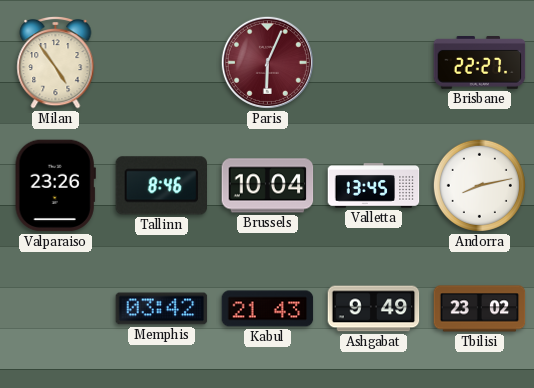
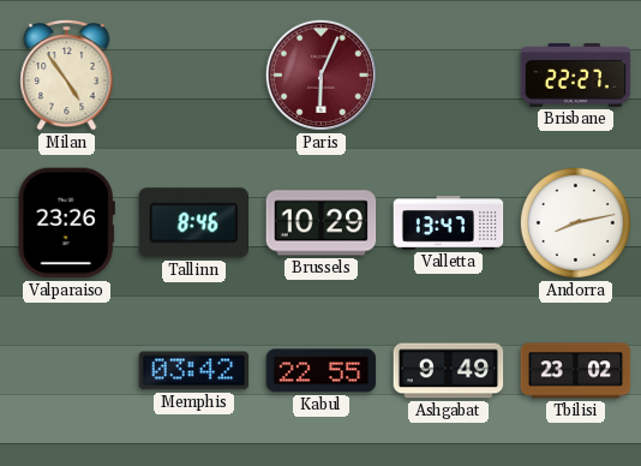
Brussels: 10:04 -> 10:29 (322, 223)
Valletta: 13:45 -> 13:47 (449, 223)
Kabul: 21:43 -> 22:55 (322, 371)
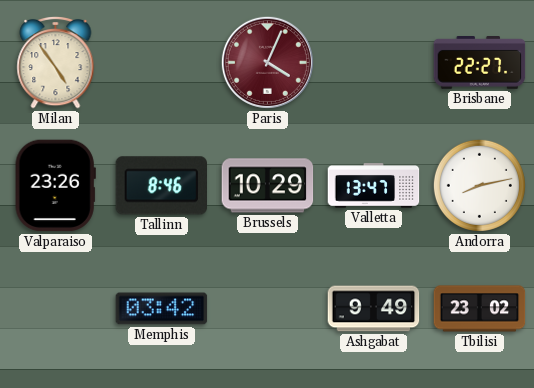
Paris: 6:04 -> 4:04 (267, 62)
Kabul: 22:55 -> none (322, 371)
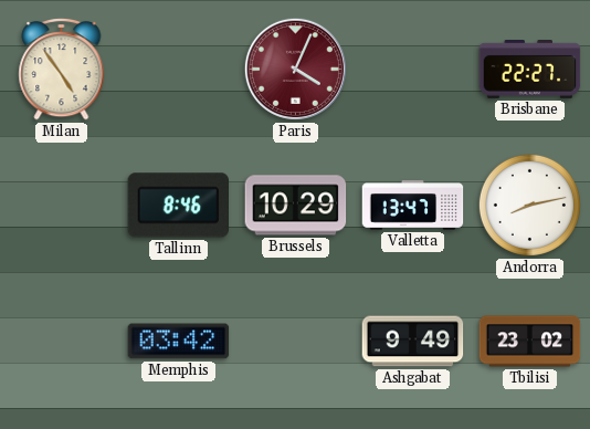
Valparaiso: 23:26 -> none (55, 186)
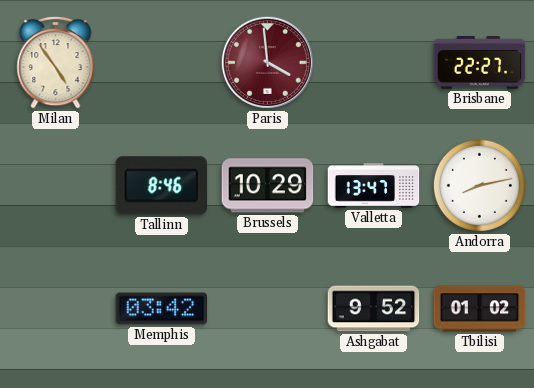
Paris: 4:04 -> 3:59 (267, 62)
Ashgabat: 9:49 -> 9:52 (374, 309)
Tbilisi: 23:02 -> 01:02 (480, 309)
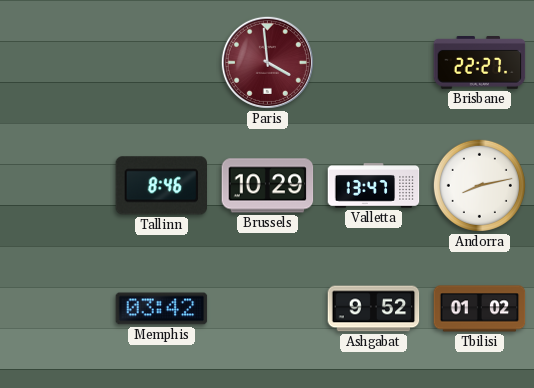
Milan: 4:54 -> none (56, 62)
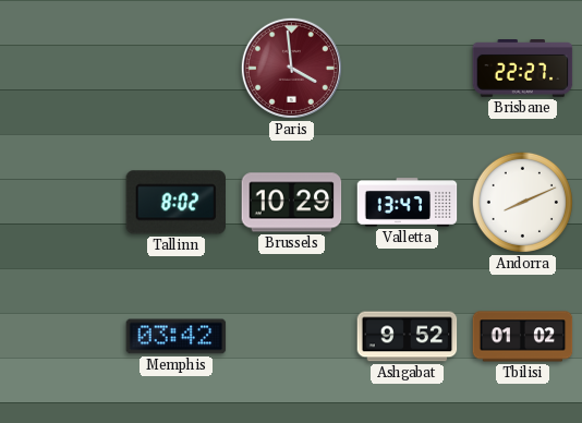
Tallinn: 8:46 -> 8:02 (177, 203)
Andorra: 8:13 -> 8:11 (522, 202)
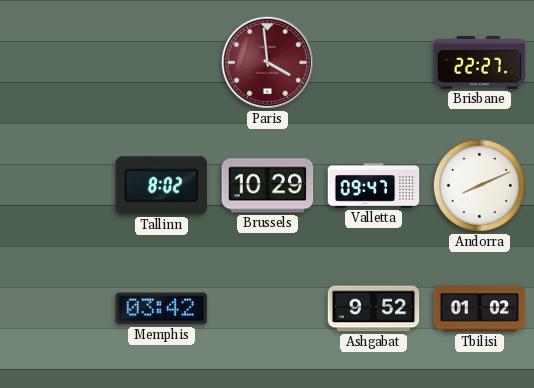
Valletta: 13:47 -> 09:47 (374, 186)
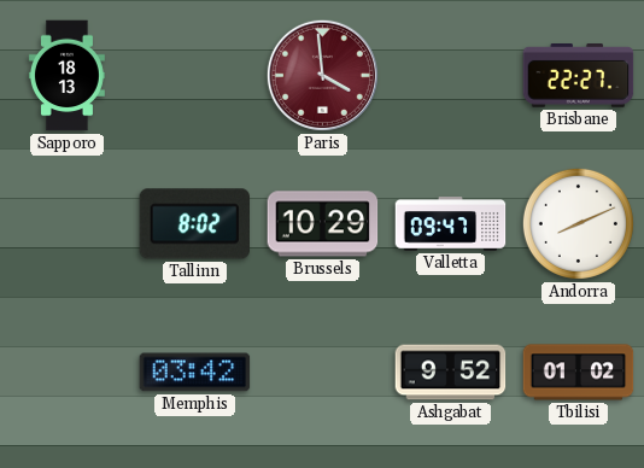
Sapporo: none -> 18:13 (66, 76)
